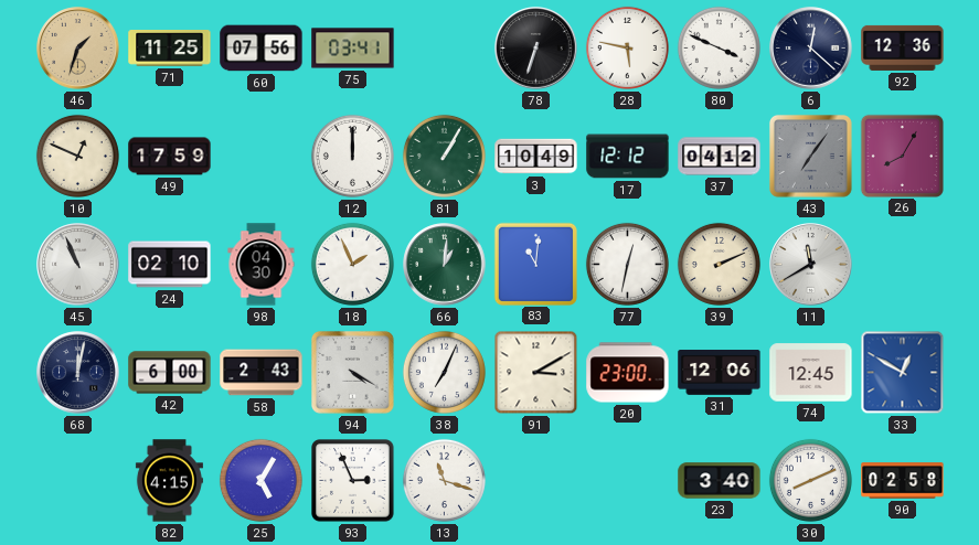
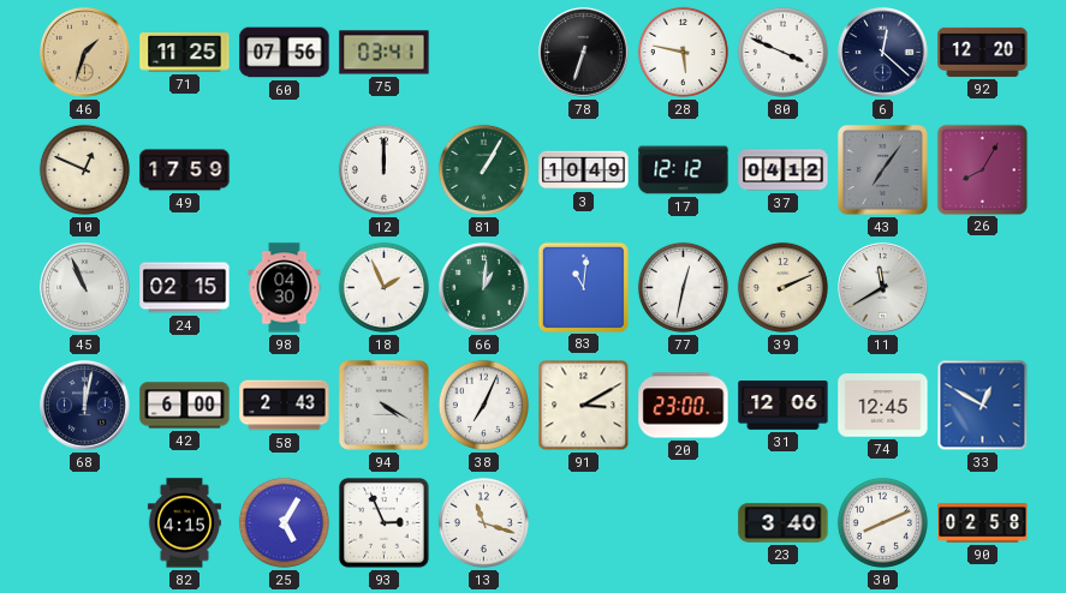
92: 12:36 -> 12:20 (983, 52)
24: 02:10 -> 02:15 (185, 288)
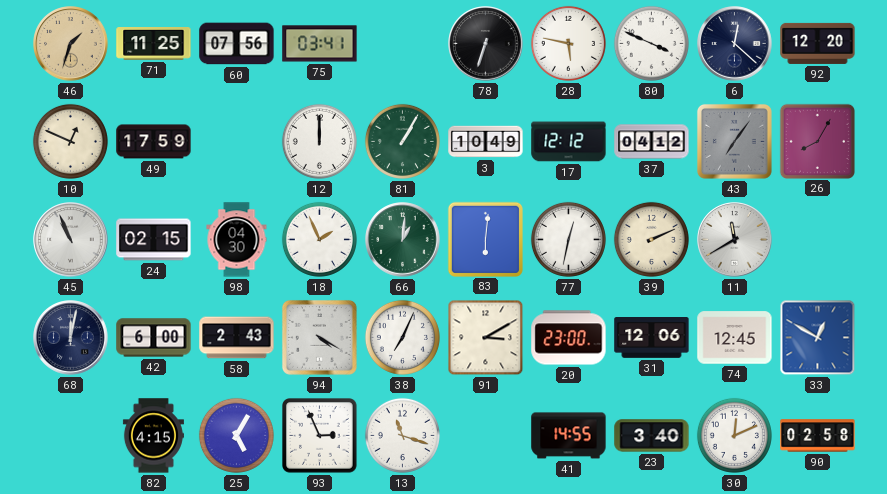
83: 11:01 -> 6:01 (485, 239)
41: none -> 14:55 (569, 436)
30: 8:11 -> 12:11 (734, 435)
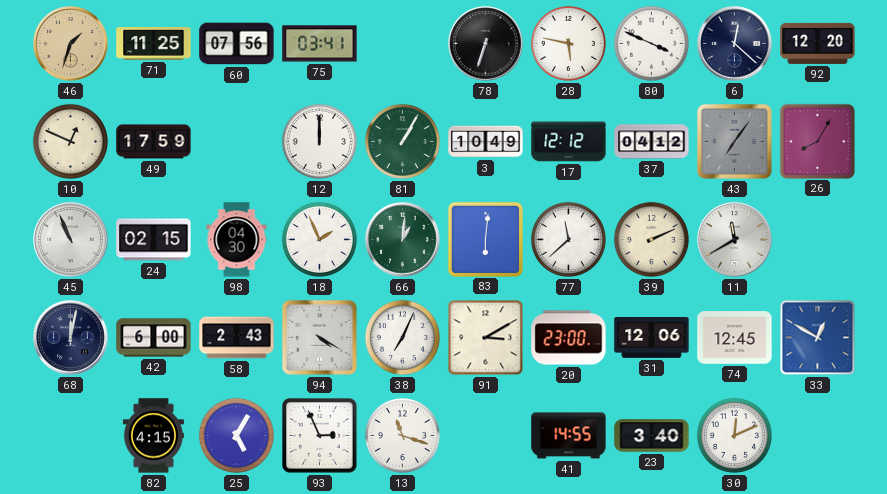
77: 12:32 -> 11:38 (568, 239)
90: 02:58 -> none (818, 436)
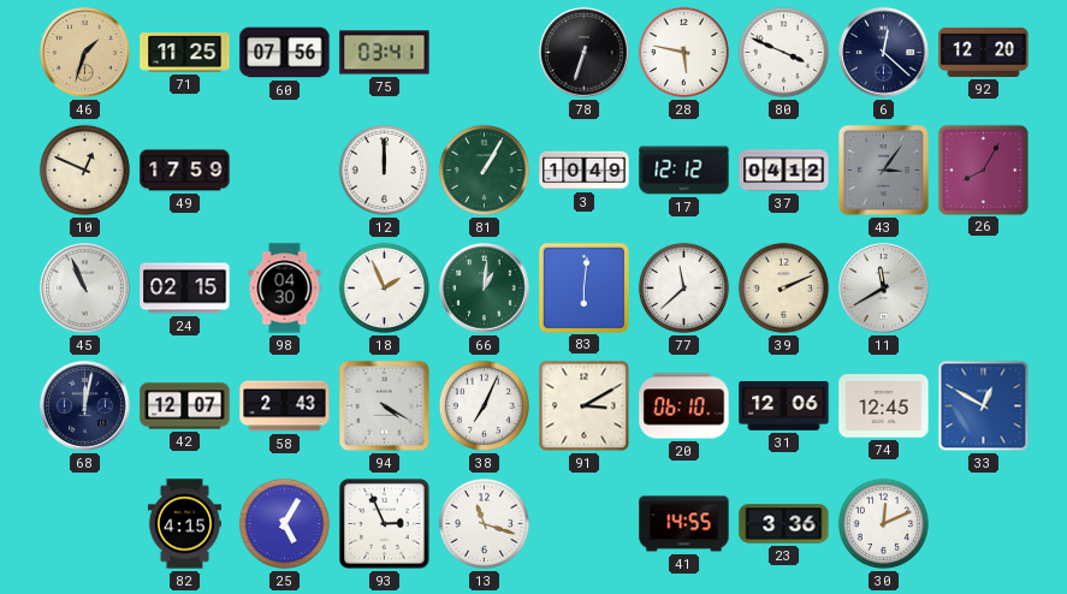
43: 7:06 -> 3:06 (883, 170)
42: 6:00 -> 12:07 (185, 406)
20: 23:00 -> 06:10 (684, 406)
23: 3:40 -> 3:36 (784, 524)
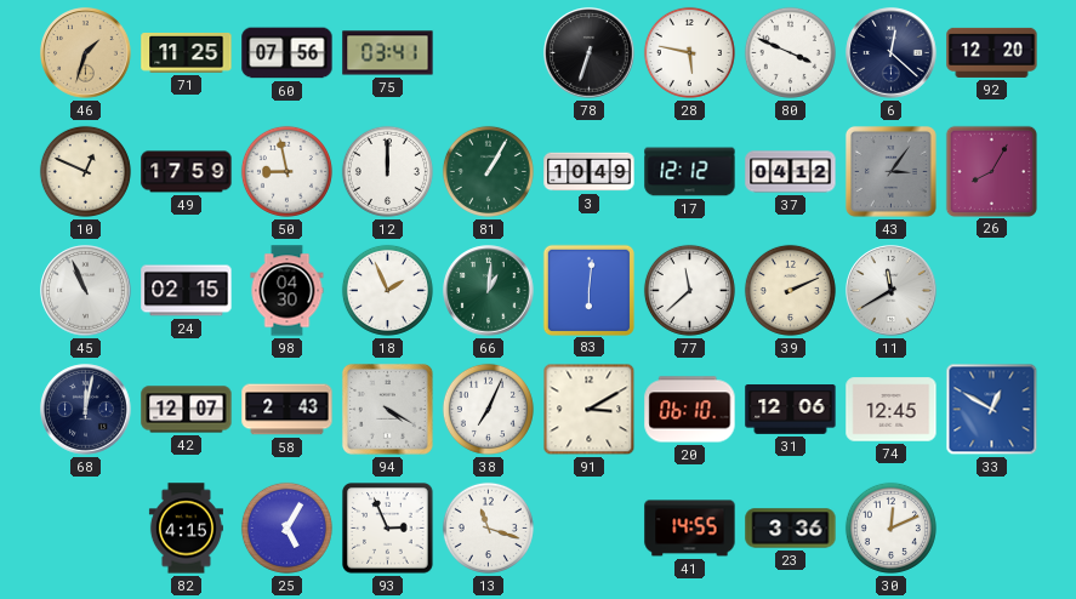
50: none -> 8:58 (286, 171)
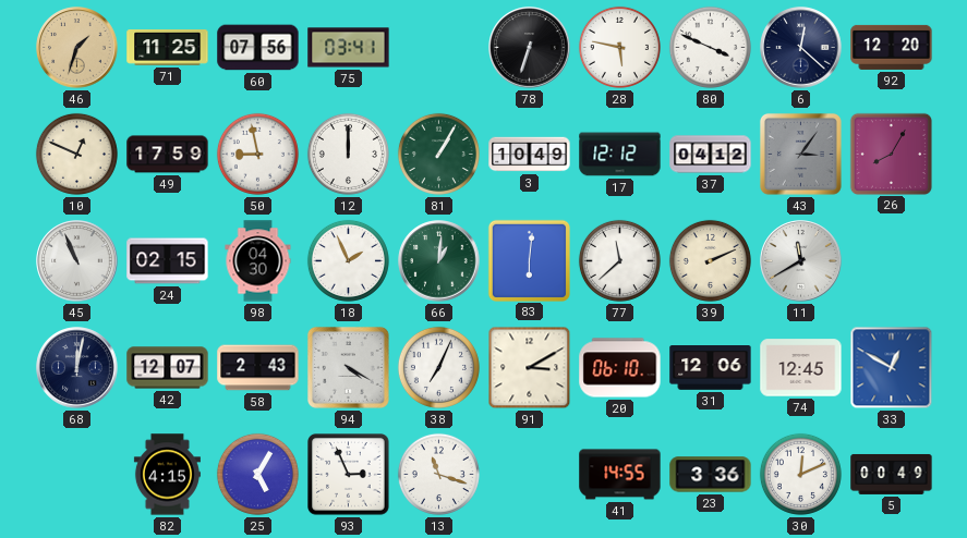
5: none -> 00:49 (892, 474)
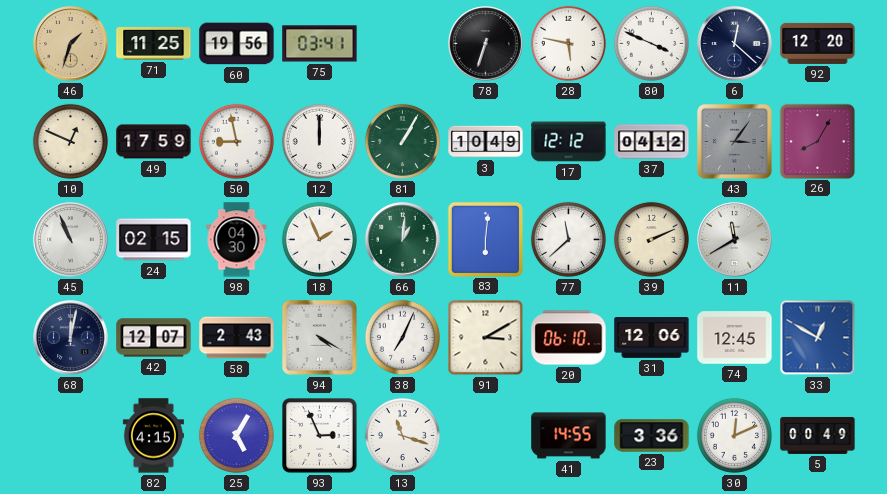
60: 07:56 -> 19:56 (237, 44)
